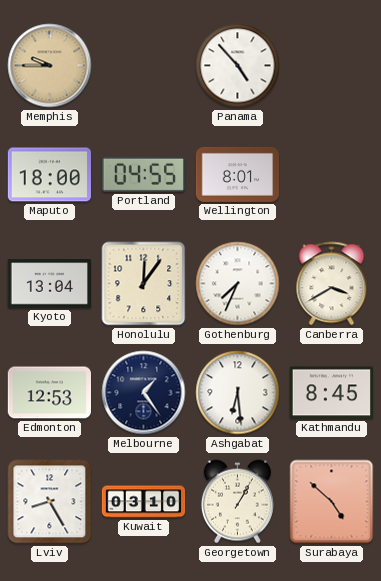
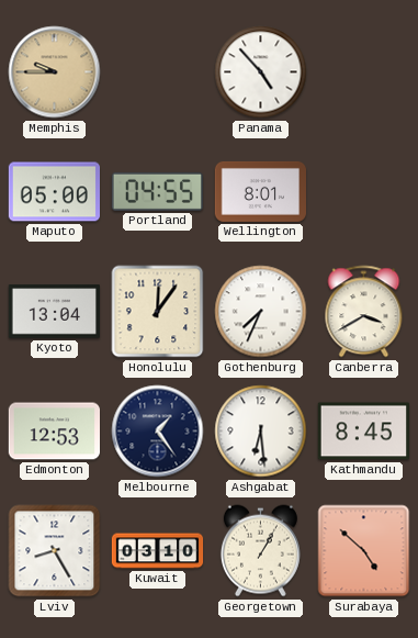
Maputo: 18:00 -> 05:00 (54, 192)
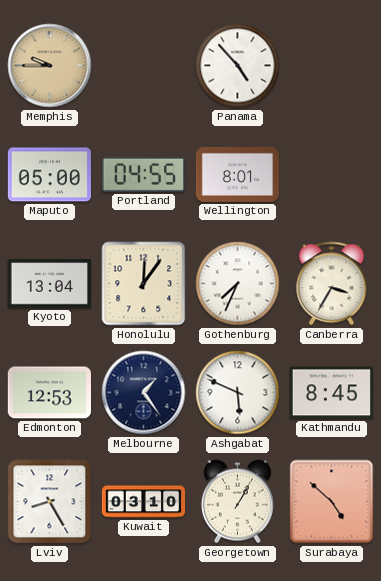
Canberra: 3:40 -> 3:35 (332, 284)
Ashgabat: 6:29 -> 5:49 (238, 393)
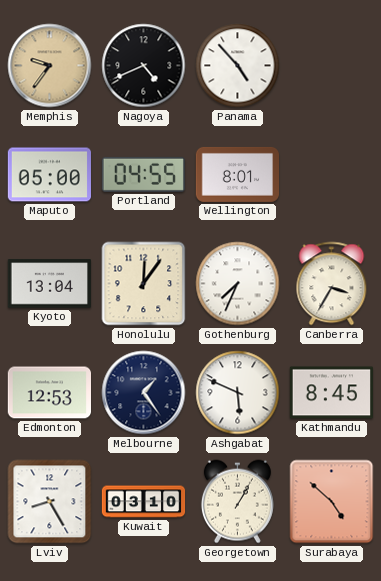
Memphis: 9:45 -> 9:36 (50, 66)
Nagoya: none -> 4:41 (144, 66)
